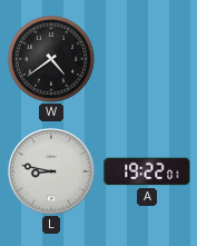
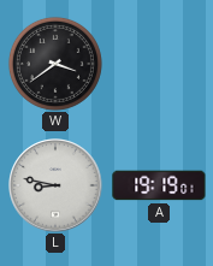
W: 4:39 -> 3:39 (55, 64)
A: 19:22 -> 19:19 (159, 185)
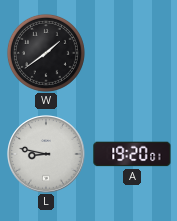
W: 3:39 -> 1:39 (46, 53)
A: 19:19 -> 19:20 (132, 154)
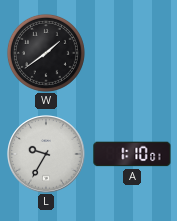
L: 8:47 -> 9:35 (46, 154)
A: 19:20 -> 1:10 (132, 154)
